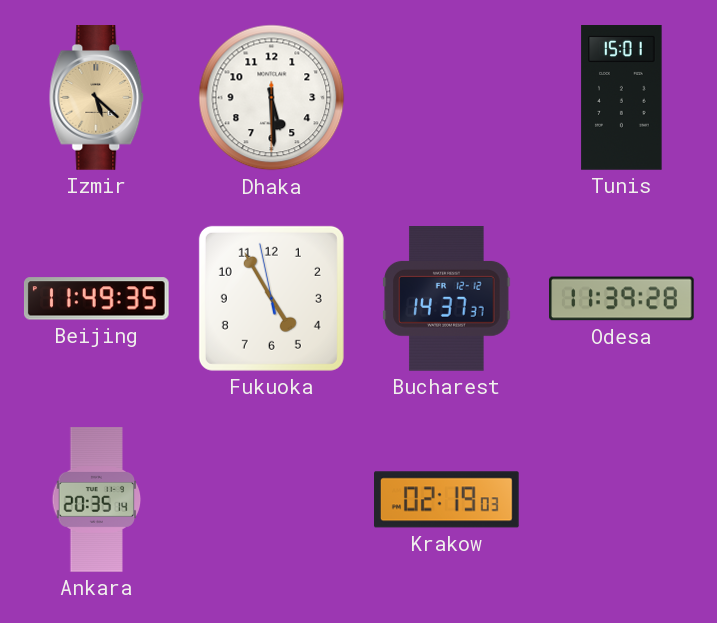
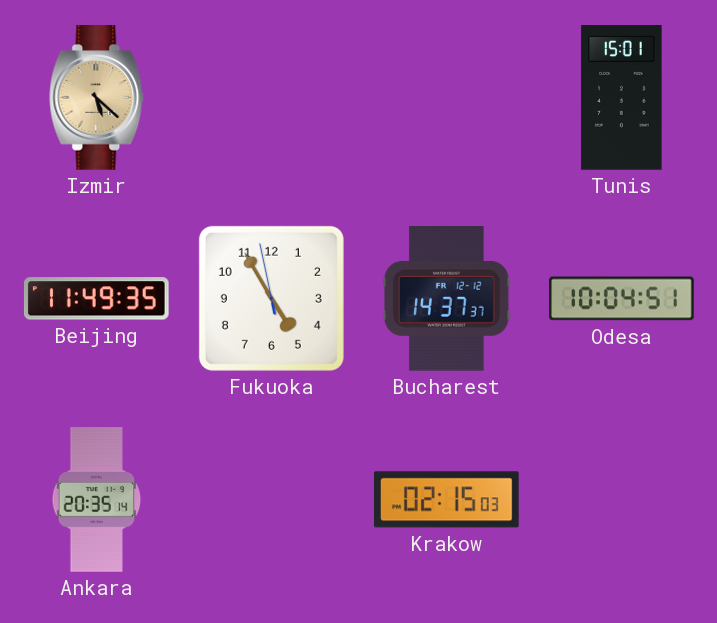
Dhaka: 5:29 -> none (272, 98)
Odesa: 11:39 -> 10:04 (622, 299)
Krakow: 02:19 -> 02:15 (447, 500)
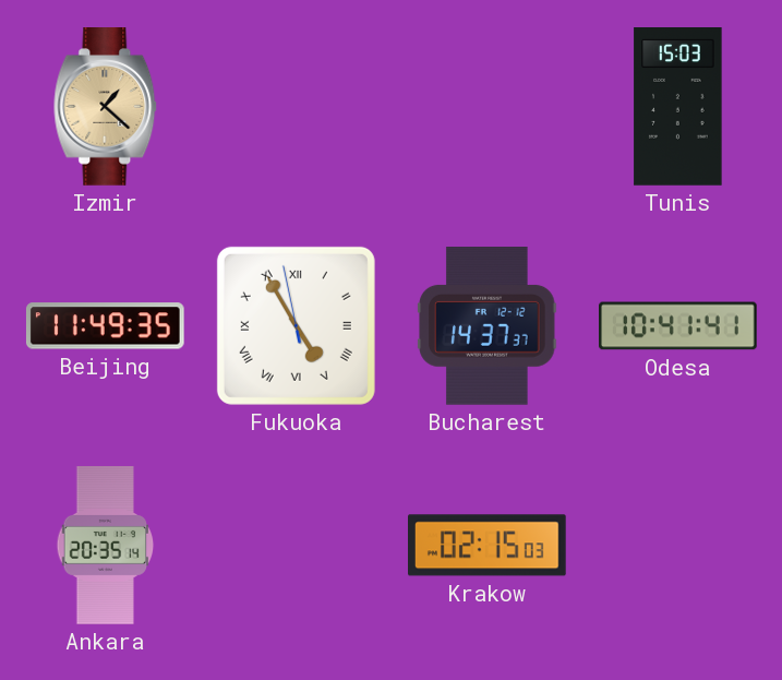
Izmir: 5:22 -> 1:22 (106, 107)
Tunis: 15:01 -> 15:03 (678, 107)
Fukuoka numerals: Arabic -> Roman (296, 325)
Odesa: 10:04 -> 10:41 (678, 326)
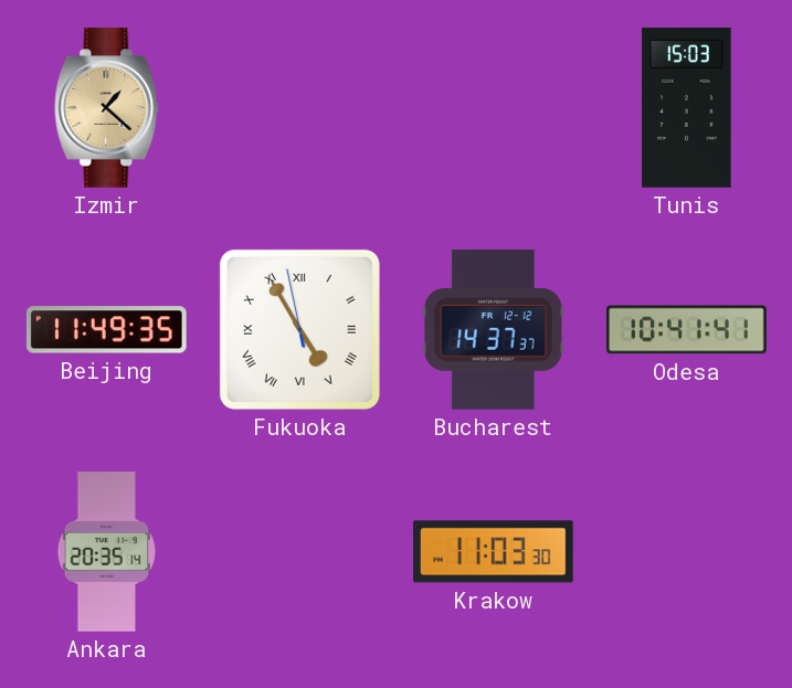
Krakow: 02:15 -> 11:03 (494, 552)
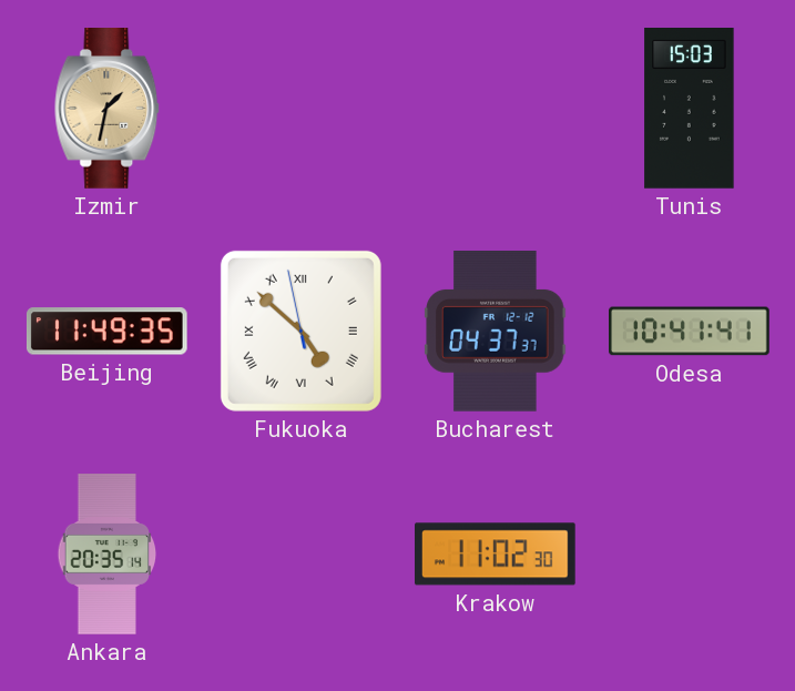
Izmir: 1:22 -> 1:32 (108, 109)
Fukuoka: 4:54 -> 4:51 (300, 331)
Bucharest: 14:37 -> 04:37 (496, 332)
Krakow: 11:03 -> 11:02 (496, 555)
